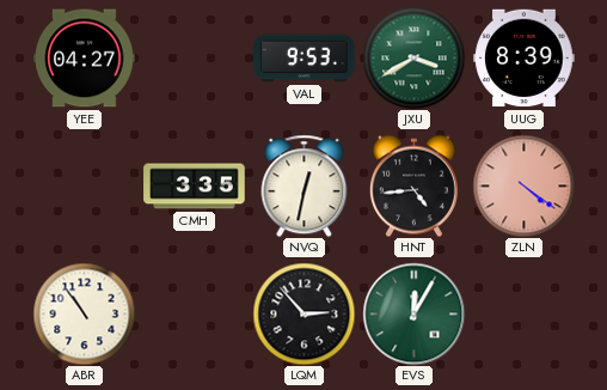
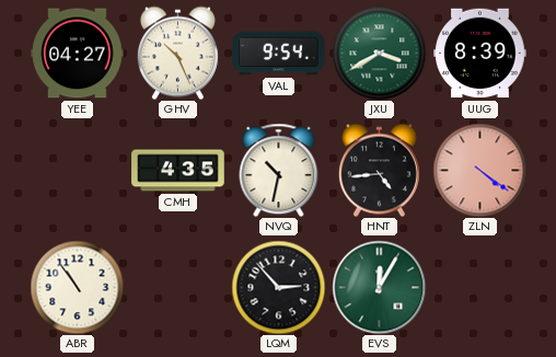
GHV: none -> 10:26 (177, 53)
VAL: 9:53 -> 9:54 (279, 54)
CMH: 3:35 -> 4:35 (178, 171)
NVQ: 12:32 -> 10:32 (279, 170)
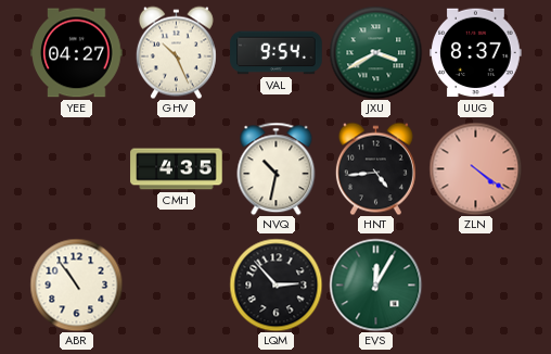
UUG: 8:39 -> 8:37 (476, 53)
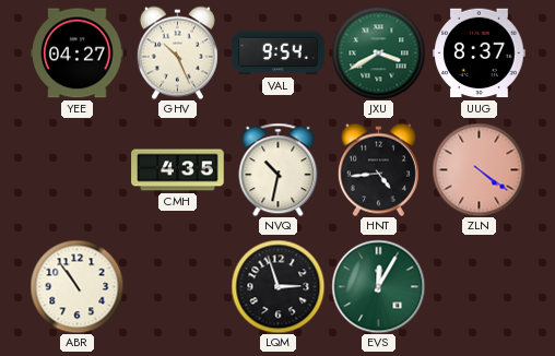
LQM: 2:53 -> 2:57 (277, 286)
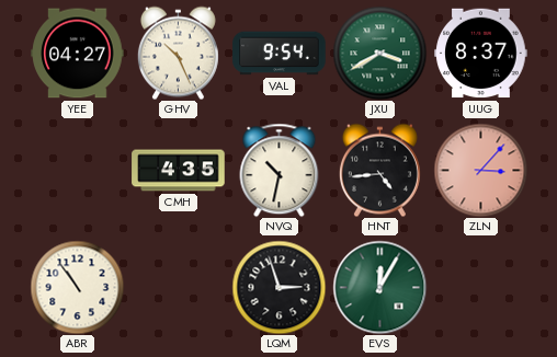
ZLN: 4:21 -> 3:07 (480, 170)
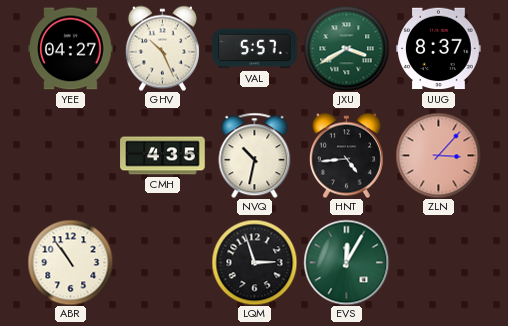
VAL: 9:54 -> 5:57 (255, 49)
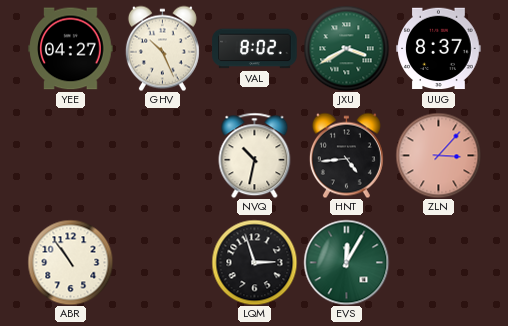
VAL: 5:57 -> 8:02 (255, 49)
CMH: 4:35 -> none (163, 156)
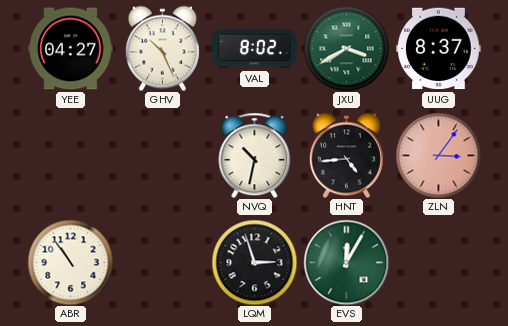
ZLN: 3:07 -> 3:06 (438, 155)
